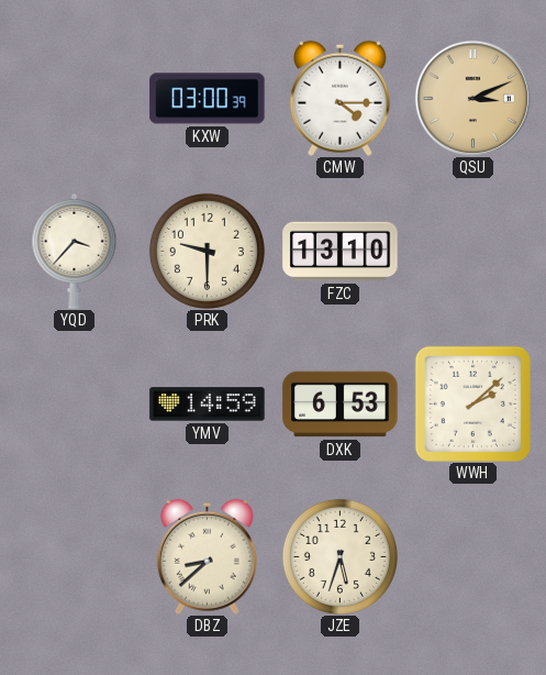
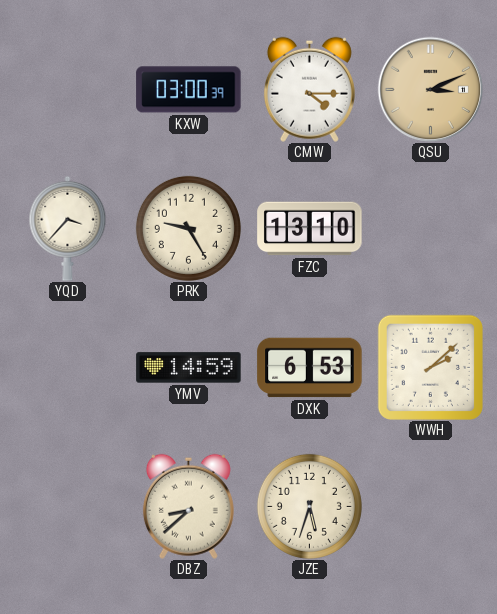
PRK: 9:30 -> 9:25 (188, 228)
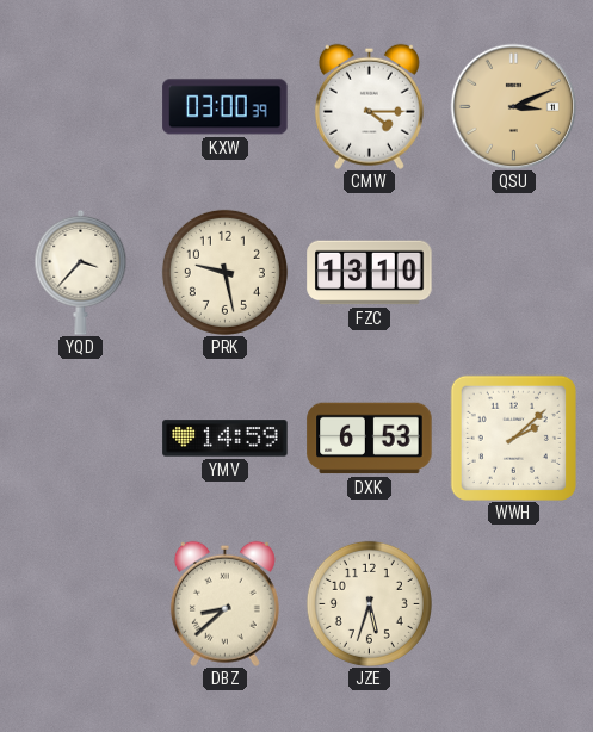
PRK: 9:25 -> 9:28 (224, 272)
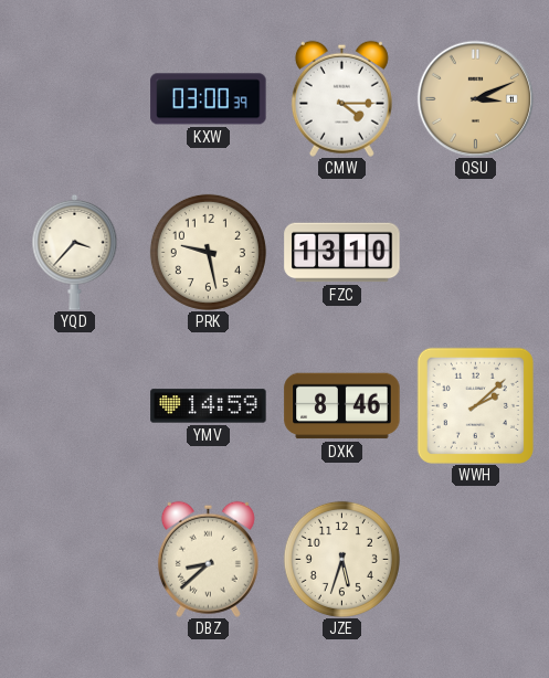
DXK: 6:53 -> 8:46 (342, 406)
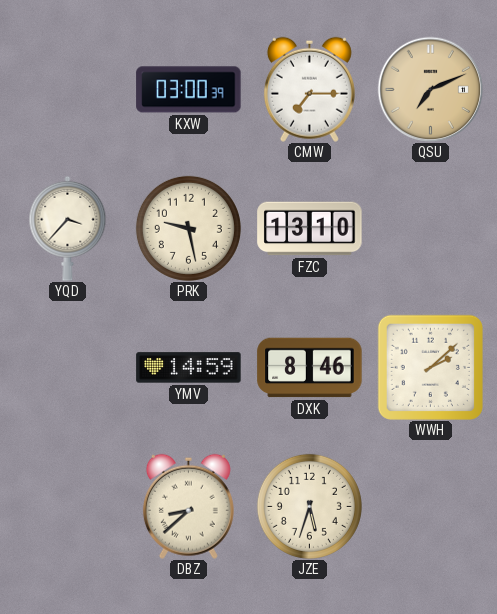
CMW: 4:15 -> 7:15 (309, 89)
QSU: 3:11 -> 7:11 (430, 89)
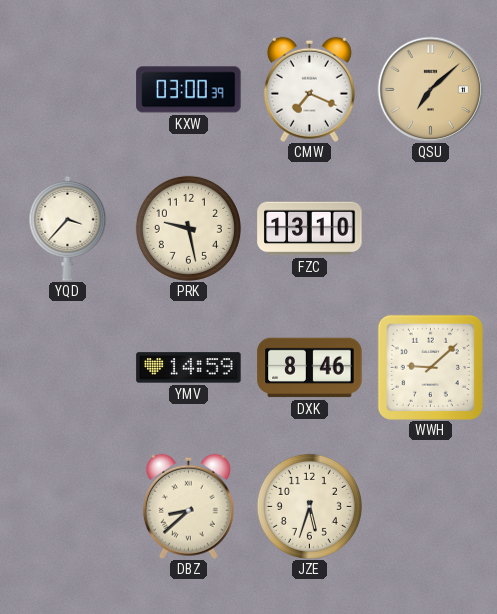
CMW: 7:15 -> 7:19 (309, 89)
QSU: 7:11 -> 7:08 (430, 89)
WWH: 2:08 -> 9:08 (430, 367)
